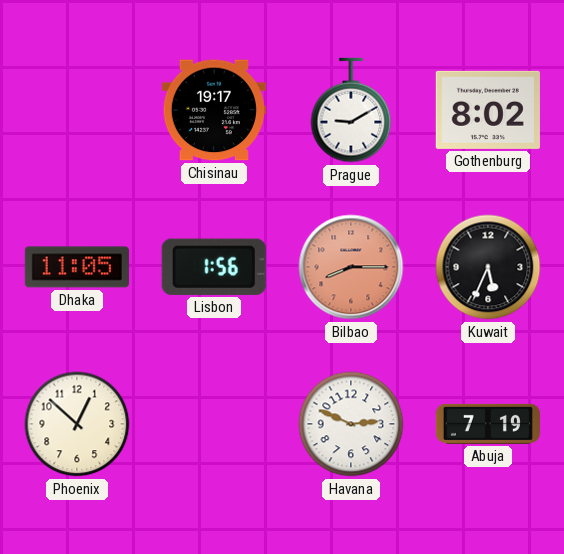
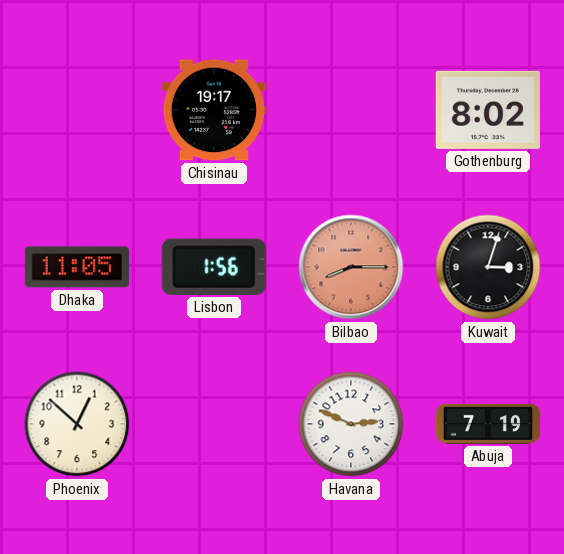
Prague: 9:10 -> none (351, 110)
Kuwait: 5:34 -> 3:03 (488, 267)
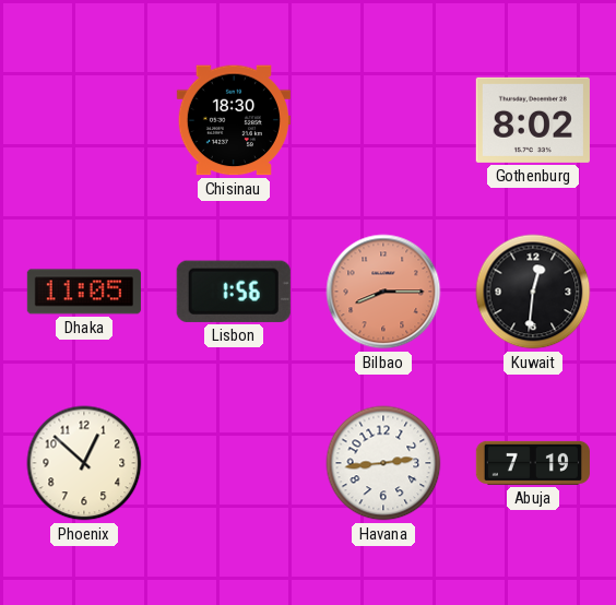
Chisinau: 19:17 -> 18:30 (234, 120)
Kuwait: 3:03 -> 12:31 (533, 292)
Havana: 2:49 -> 2:44 (383, 463)
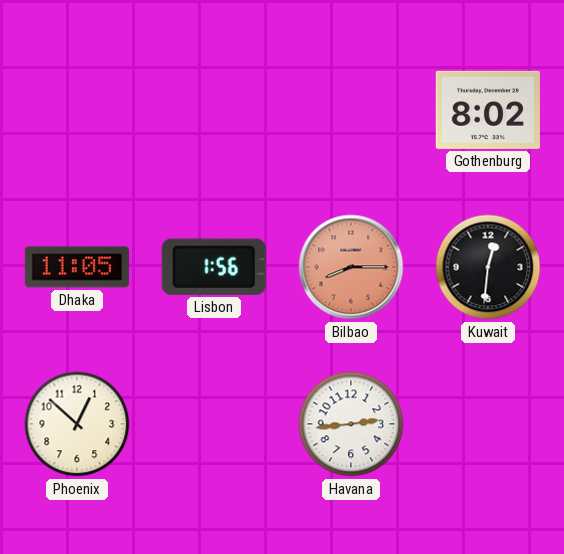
Chisinau: 18:30 -> none (234, 120)
Abuja: 7:19 -> none (533, 463)
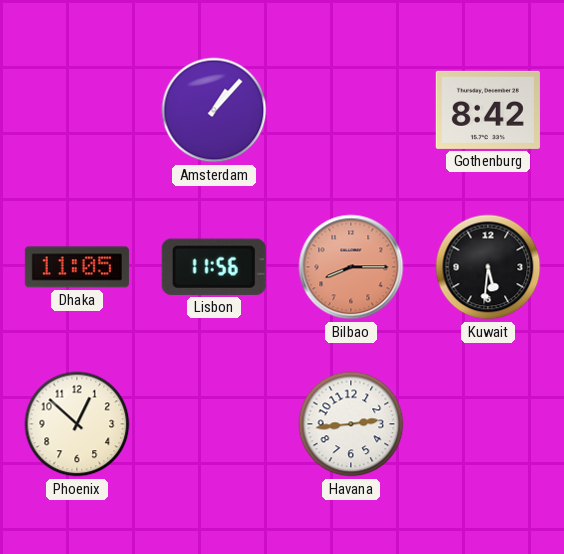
Amsterdam: none -> 1:07 (214, 110)
Gothenburg: 8:02 -> 8:42 (488, 110)
Lisbon: 1:56 -> 11:56 (214, 267)
Kuwait: 12:31 -> 5:31 (488, 267)
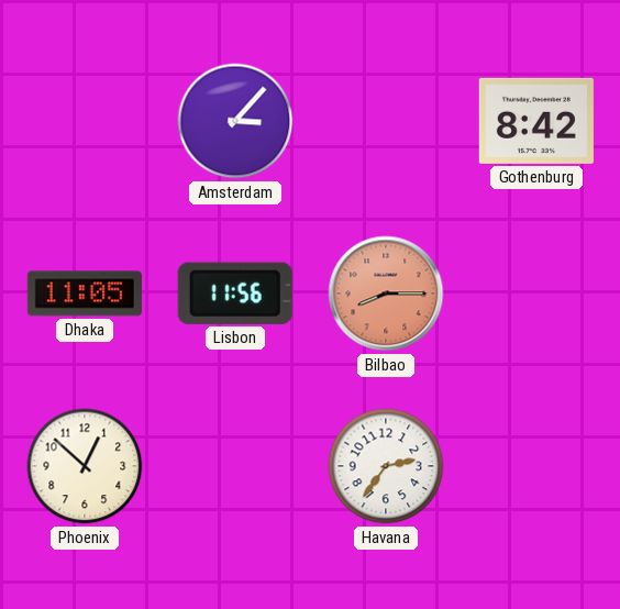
Amsterdam: 1:07 -> 3:07 (235, 121)
Kuwait: 5:31 -> none (488, 267)
Havana: 2:44 -> 2:36 (386, 466)
